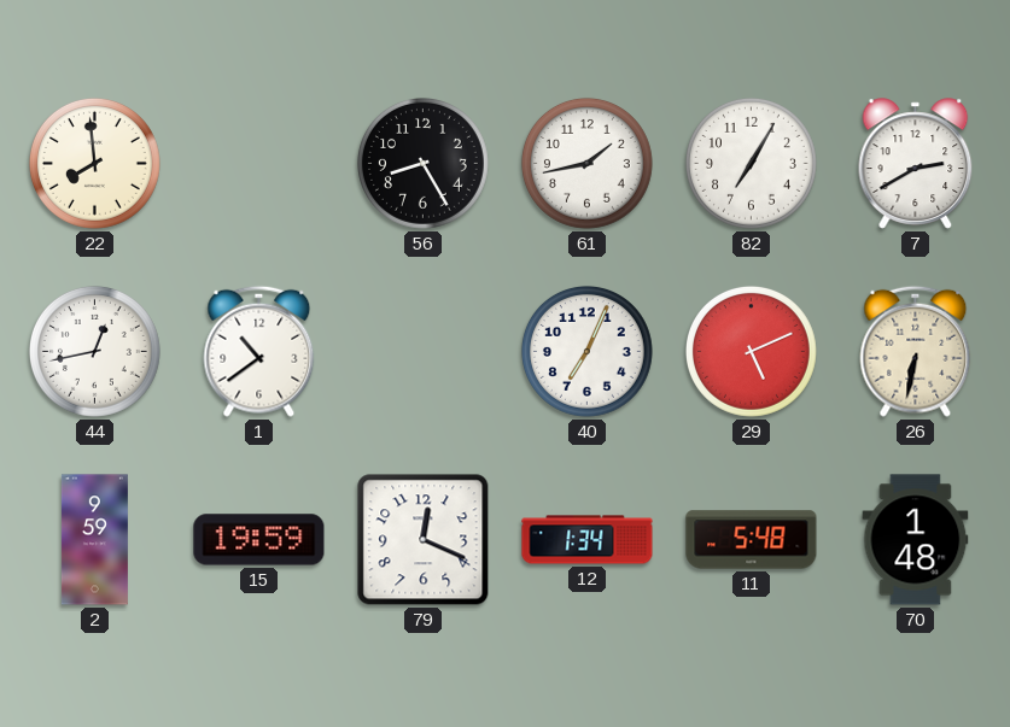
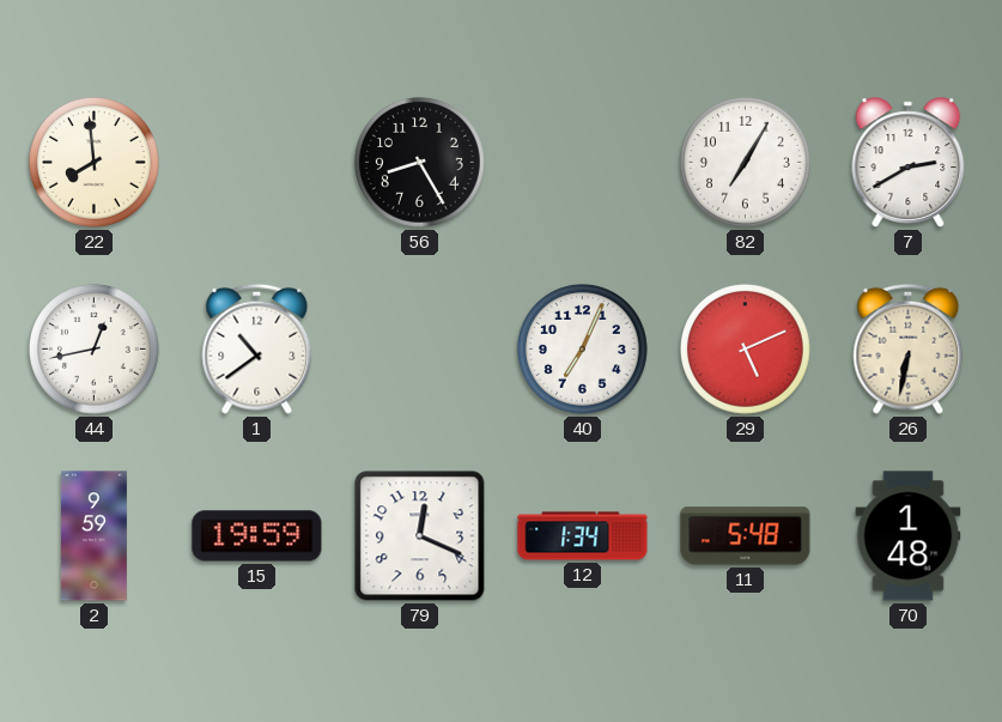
61: 1:43 -> none (586, 163)
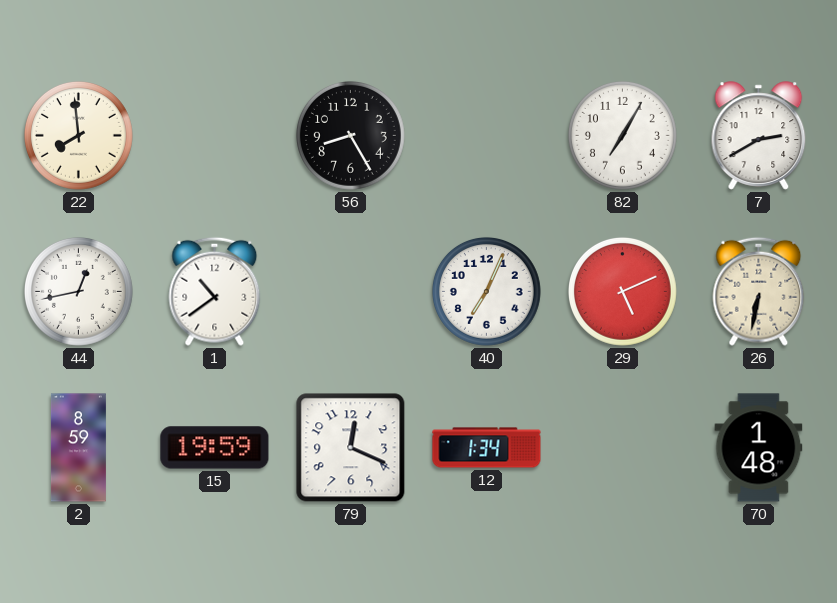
2: 9:59 -> 8:59 (78, 448)
11: 5:48 -> none (746, 536)
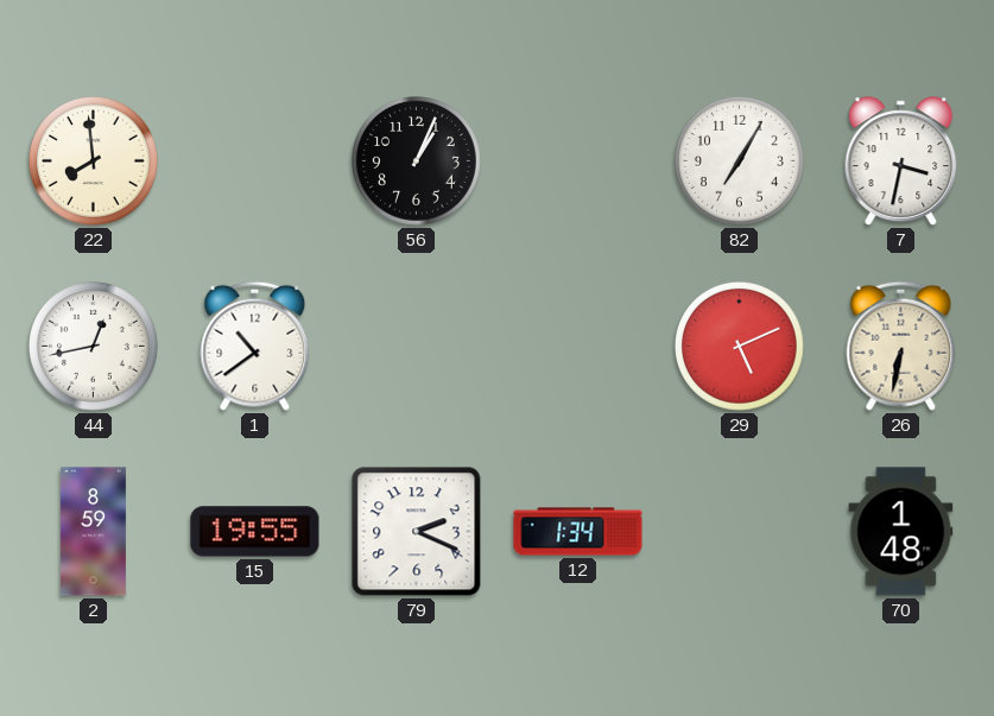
56: 8:25 -> 1:04 (416, 160)
7: 2:40 -> 3:32 (901, 161)
40: 7:04 -> none (486, 291)
15: 19:59 -> 19:55 (255, 532)
79: 12:19 -> 2:19 (417, 532)
